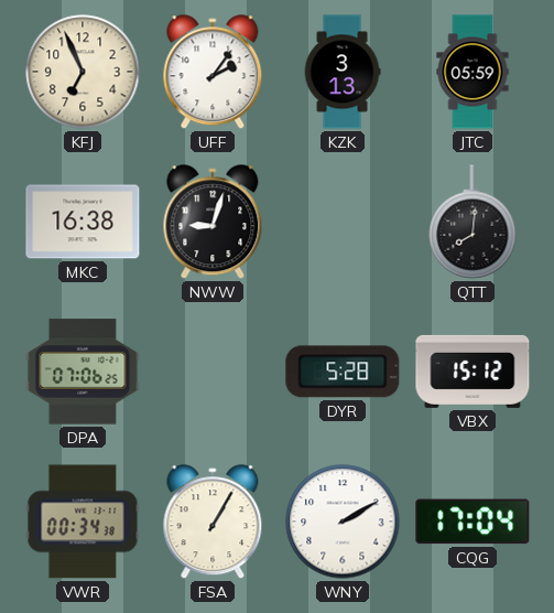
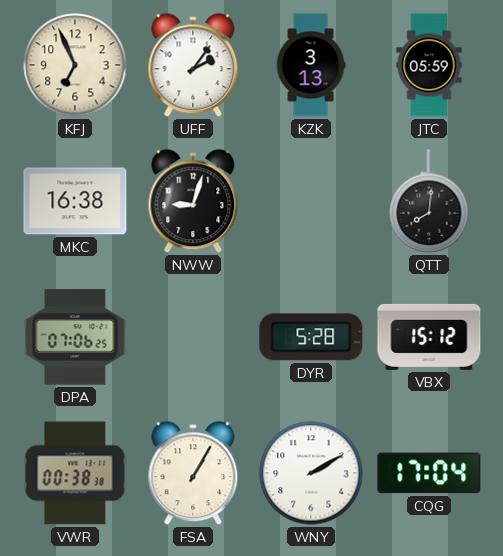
VWR: 00:34 -> 00:38 (75, 473)
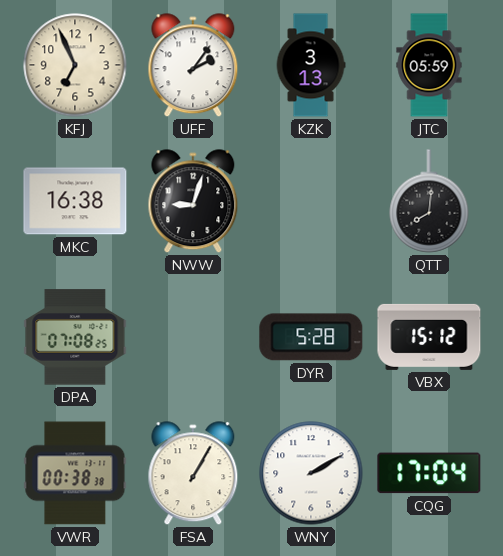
DPA: 07:06 -> 07:08 (75, 337)
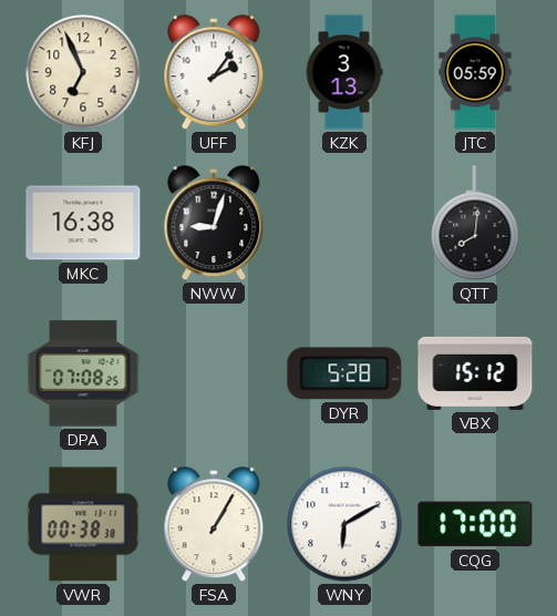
WNY: 2:10 -> 6:10 (344, 524)
CQG: 17:04 -> 17:00 (475, 524)
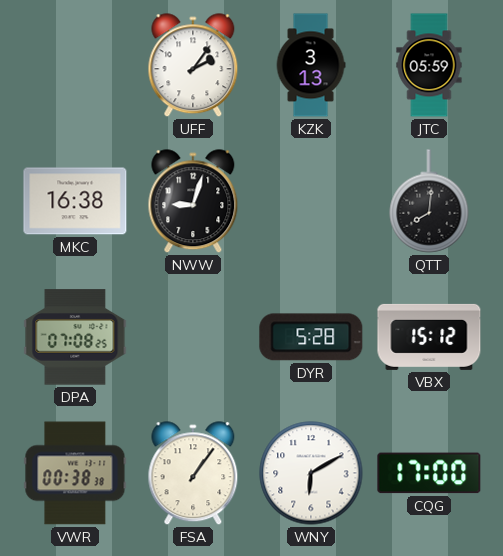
KFJ: 6:56 -> none (83, 72)
FSA: 1:05 -> 1:06 (193, 474)
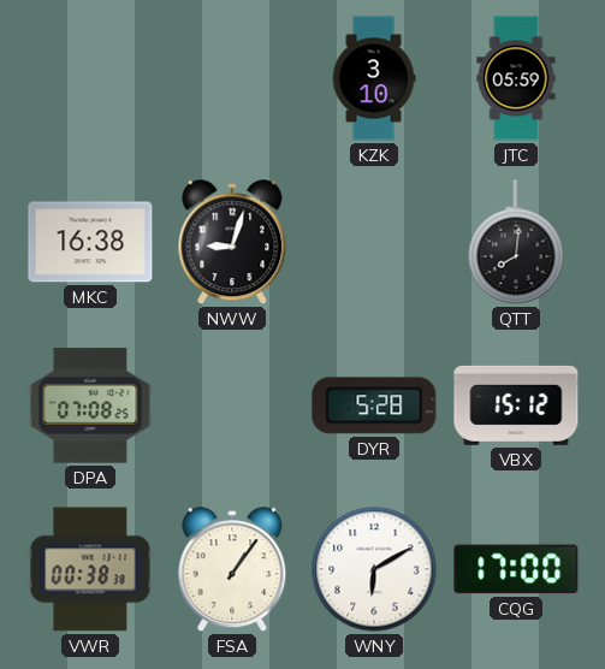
UFF: 2:06 -> none (193, 66)
KZK: 3:13 -> 3:10 (374, 78)
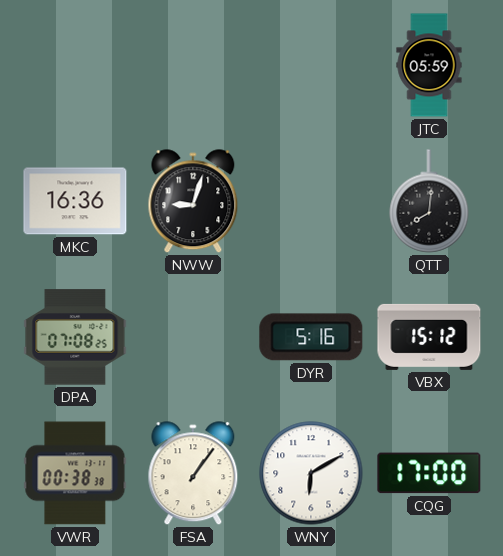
KZK: 3:10 -> none (374, 78)
MKC: 16:38 -> 16:36 (75, 201)
DYR: 5:28 -> 5:16 (311, 337)
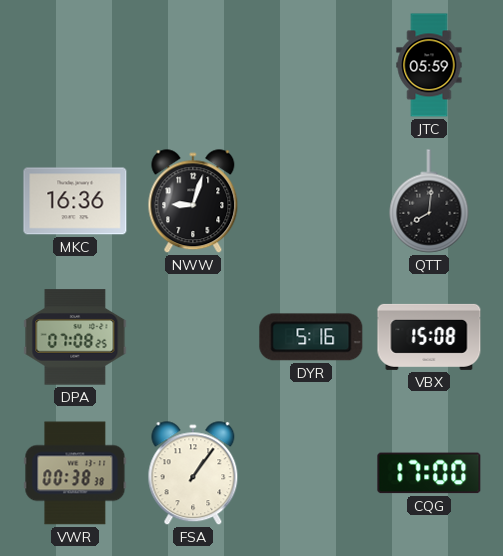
VBX: 15:12 -> 15:08 (429, 337)
WNY: 6:10 -> none (311, 473)
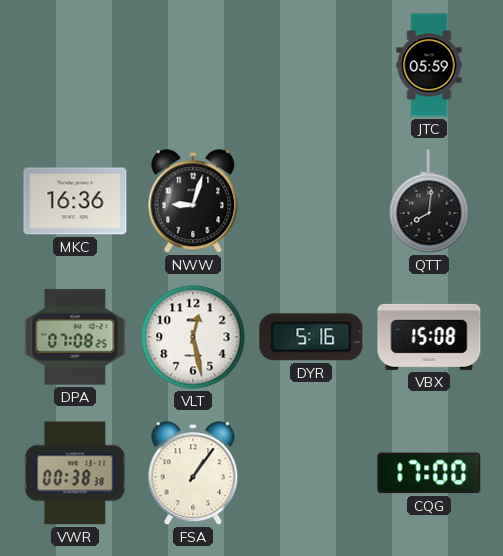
VLT: none -> 12:28 (193, 337)
